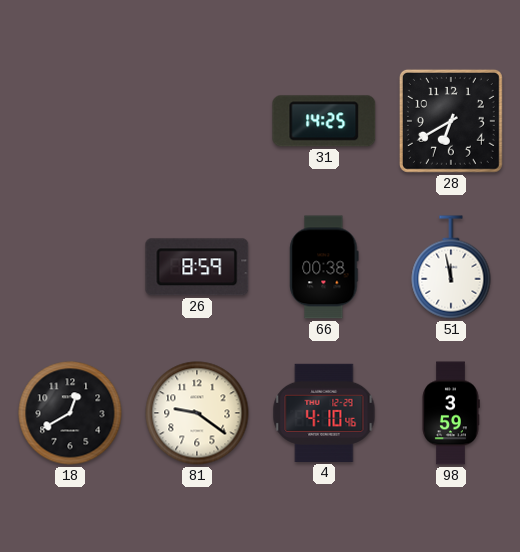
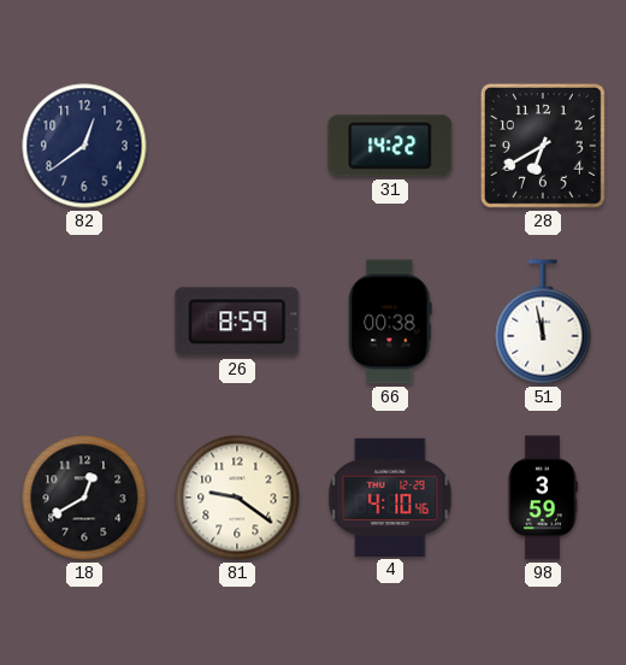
82: none -> 12:39 (84, 146)
31: 14:25 -> 14:22 (390, 146)
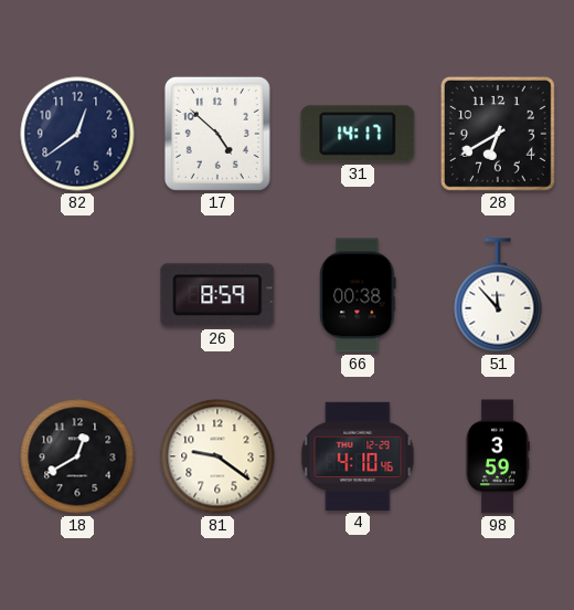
17: none -> 4:52 (217, 134)
31: 14:22 -> 14:17 (358, 134)
51: 11:58 -> 11:53 (498, 295)
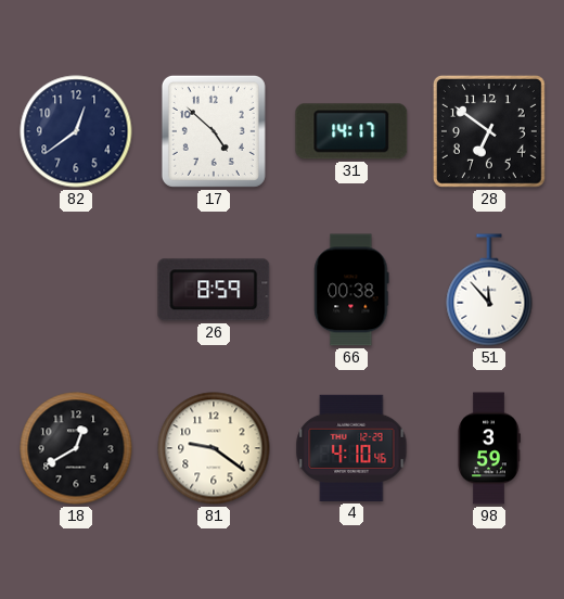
28: 6:40 -> 6:51 (489, 131)
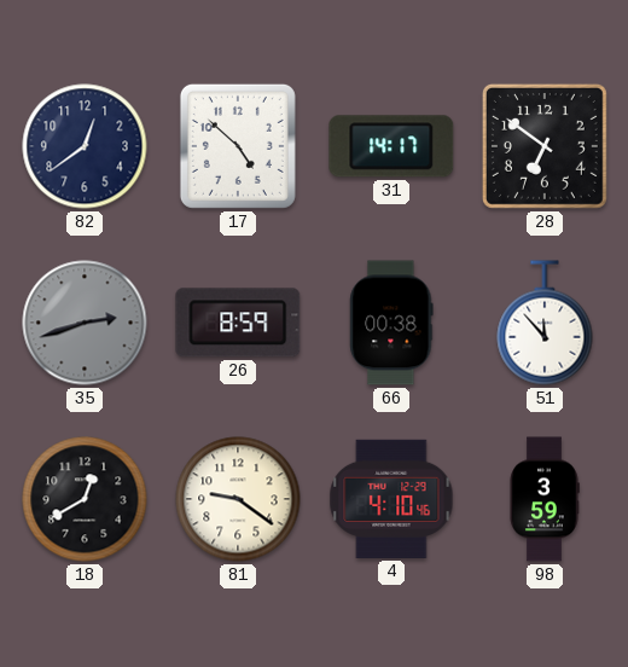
35: none -> 2:42 (85, 323)
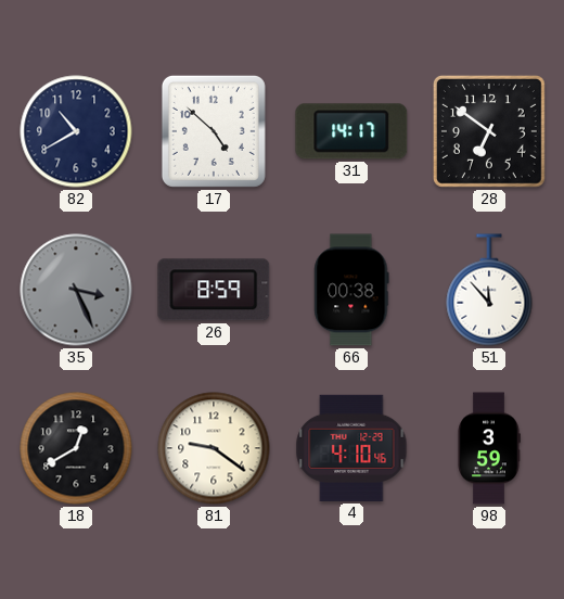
82: 12:39 -> 10:40 (76, 131)
35: 2:42 -> 3:26 (76, 290)
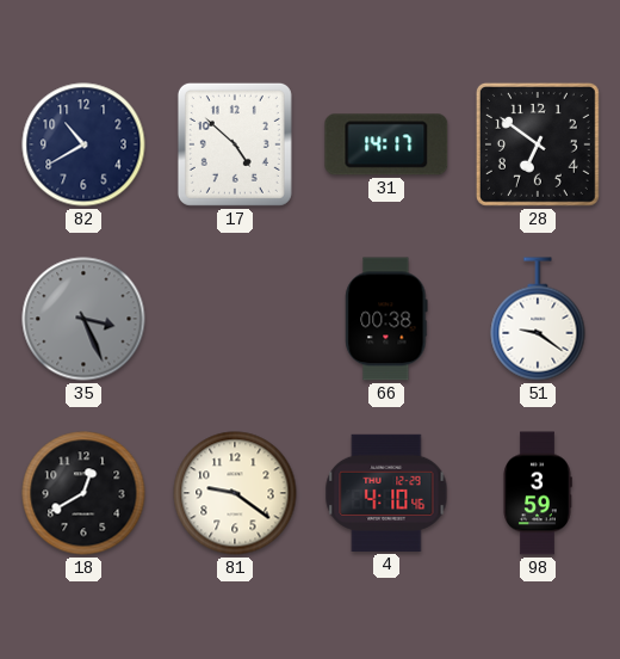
26: 8:59 -> none (214, 290)
51: 11:53 -> 9:21 (538, 319)
